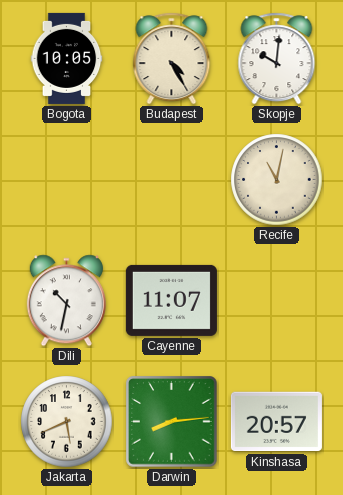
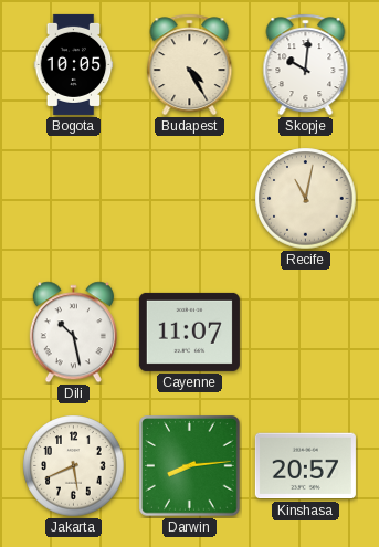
Dili: 10:32 -> 10:28 (73, 333)
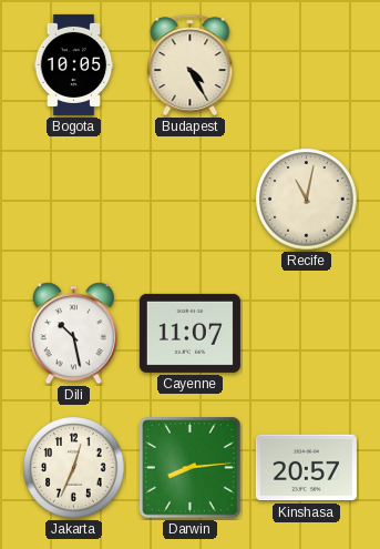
Skopje: 10:01 -> none (306, 65)
Jakarta: 5:41 -> 12:34 (74, 468)
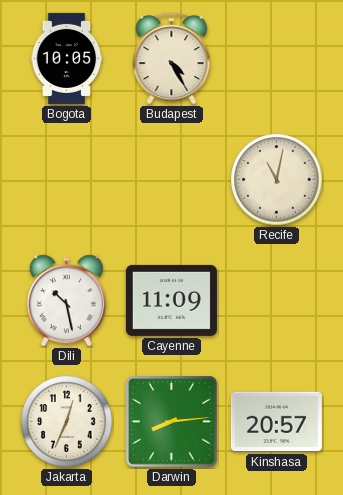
Cayenne: 11:07 -> 11:09 (171, 300)
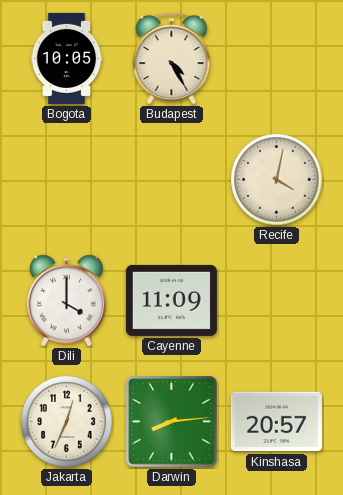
Recife: 11:02 -> 4:02 (277, 180)
Dili: 10:28 -> 4:00 (66, 301)
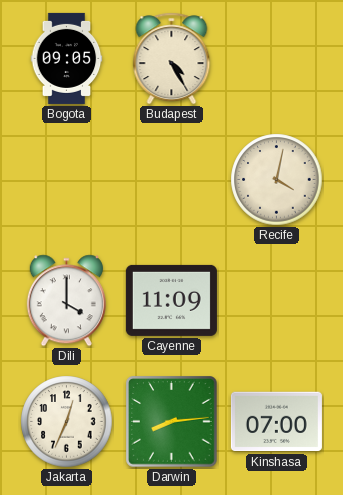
Bogota: 10:05 -> 09:05 (67, 58)
Kinshasa: 20:57 -> 07:00 (276, 422)
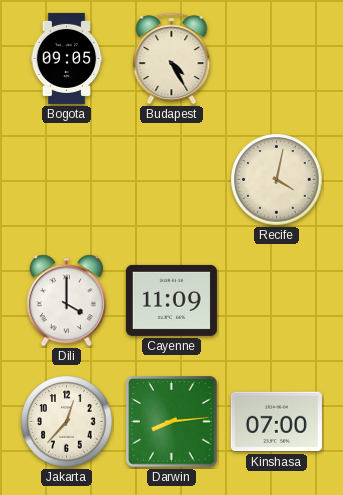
Jakarta: 12:34 -> 12:37 (67, 422)
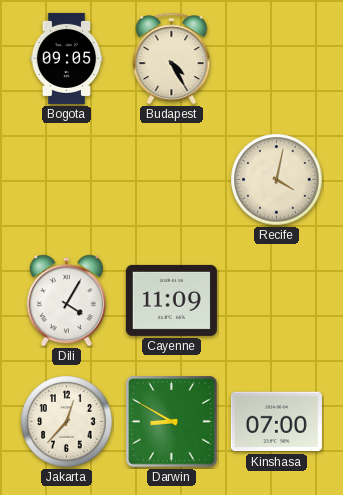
Dili: 4:00 -> 4:05 (66, 301)
Darwin: 8:14 -> 8:50 (172, 422)
